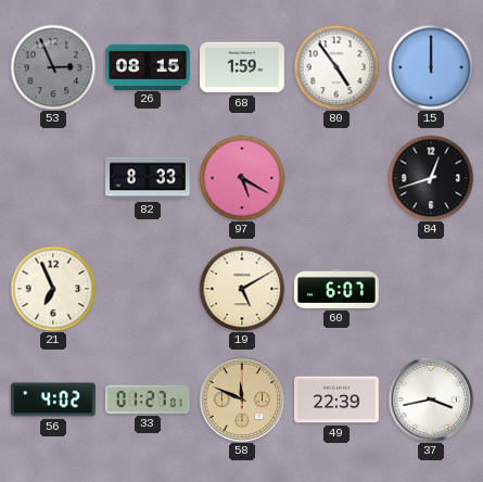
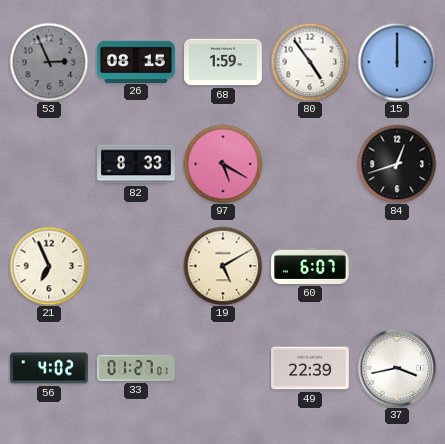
58: 11:49 -> none (242, 399)
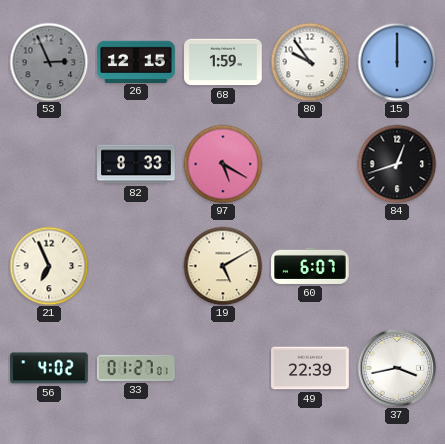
26: 08:15 -> 12:15 (136, 61)
80: 4:54 -> 9:54 (310, 62)
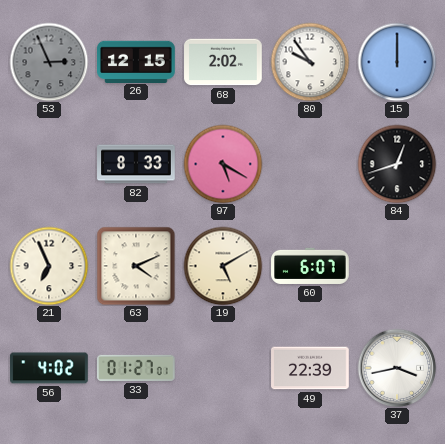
68: 1:59 -> 2:02 (223, 62)
63: none -> 4:11 (136, 266)
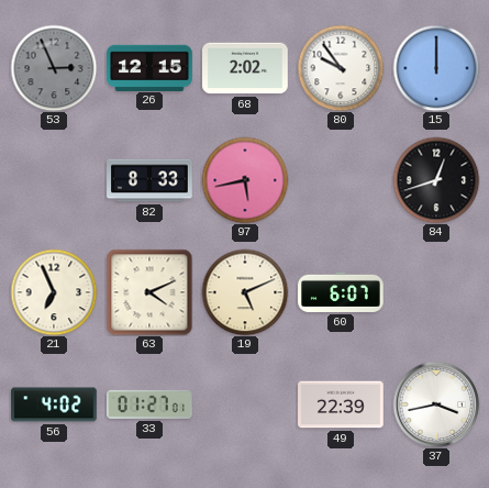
97: 5:20 -> 5:43 (245, 180)
19: 5:10 -> 5:11 (245, 292)
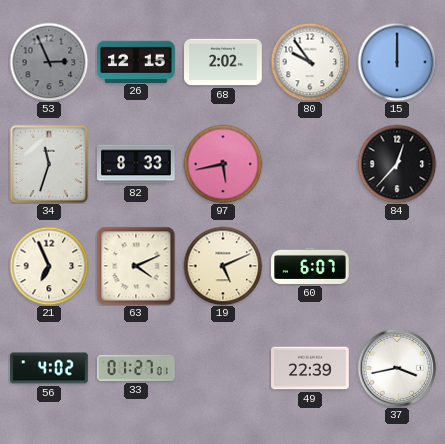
34: none -> 11:33 (49, 164)
84: 12:42 -> 12:37 (397, 164)
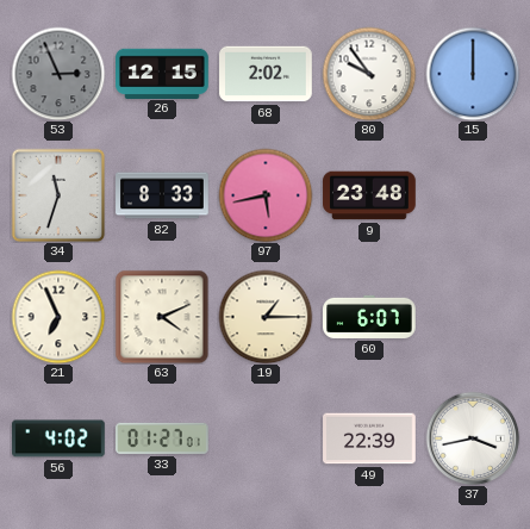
9: none -> 23:48 (369, 195)
84: 12:37 -> none (397, 164)
19: 5:11 -> 1:15 (266, 317)
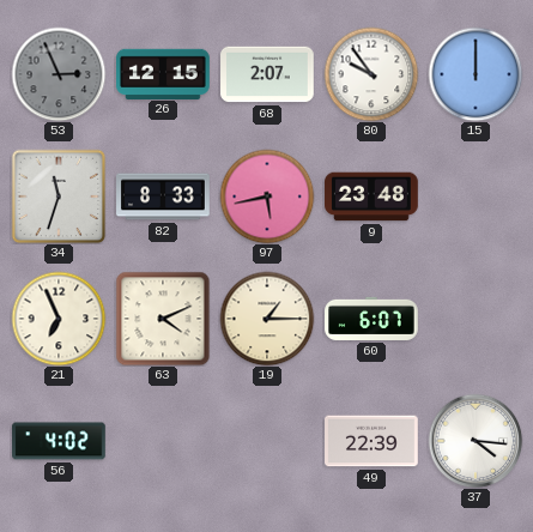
68: 2:02 -> 2:07 (267, 74)
33: 01:27 -> none (163, 438)
37: 3:43 -> 4:16 (476, 441)
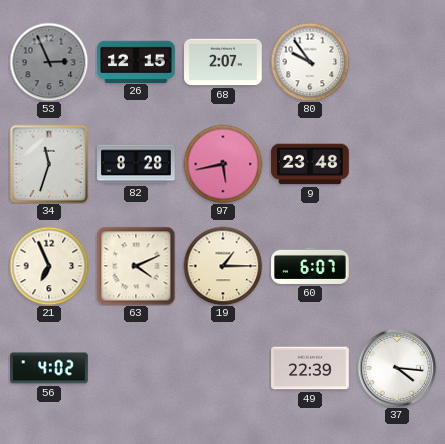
15: 12:00 -> none (476, 74)
82: 8:33 -> 8:28 (136, 164)
